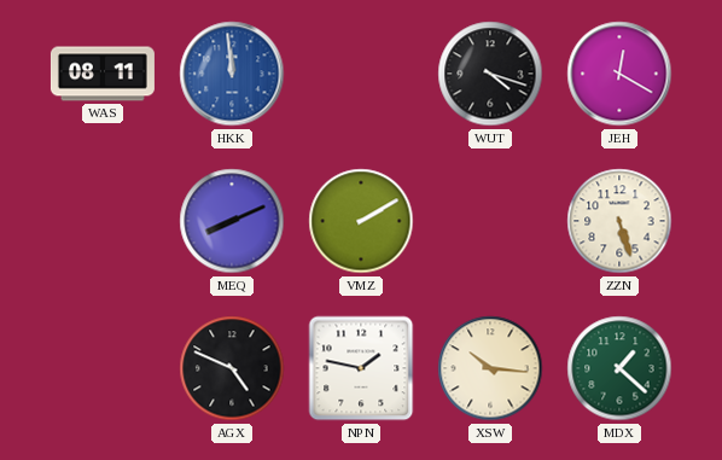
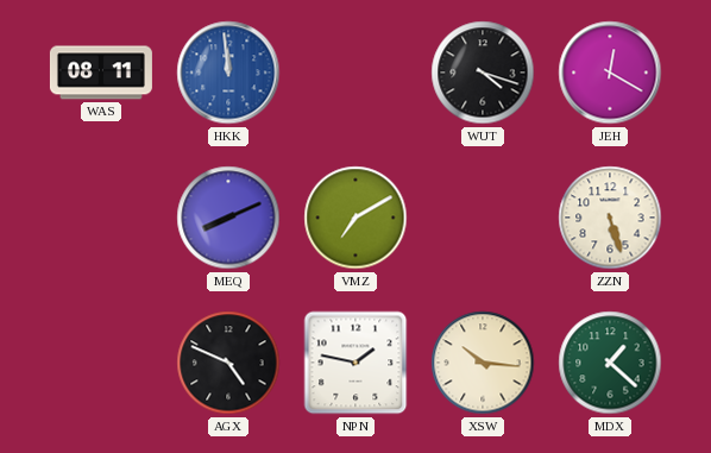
VMZ: 2:10 -> 7:10 (355, 218)
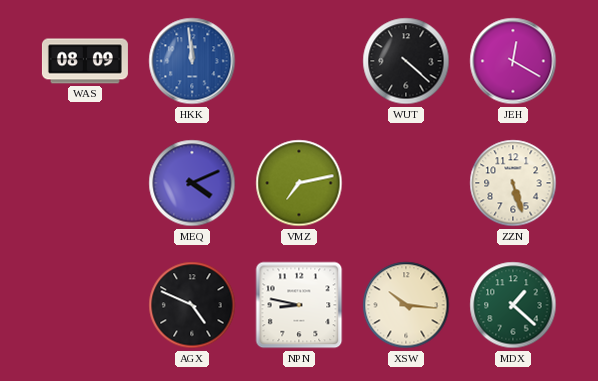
WAS: 08:11 -> 08:09 (85, 61)
WUT: 4:18 -> 4:22 (406, 61)
MEQ: 8:11 -> 4:11 (192, 183)
VMZ: 7:10 -> 7:13 (299, 183)
NPN: 1:47 -> 8:47 (299, 305)
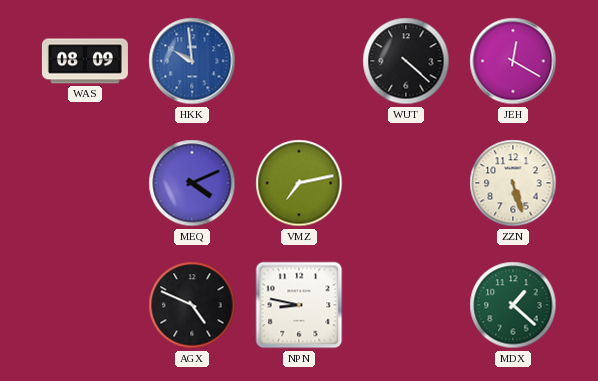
HKK: 11:59 -> 9:59 (192, 61)
XSW: 10:16 -> none (406, 305)
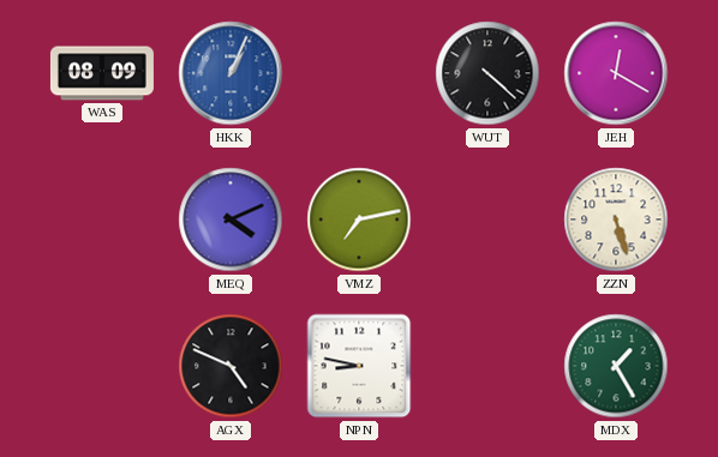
HKK: 9:59 -> 1:04 (231, 73)
MDX: 1:22 -> 1:25 (616, 366)
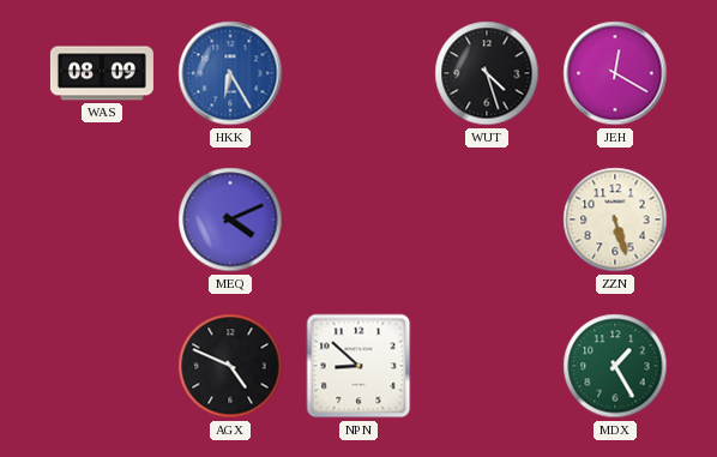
HKK: 1:04 -> 6:25 (230, 73)
WUT: 4:22 -> 4:27 (487, 73)
VMZ: 7:13 -> none (359, 220)
NPN: 8:47 -> 8:52 (358, 366)
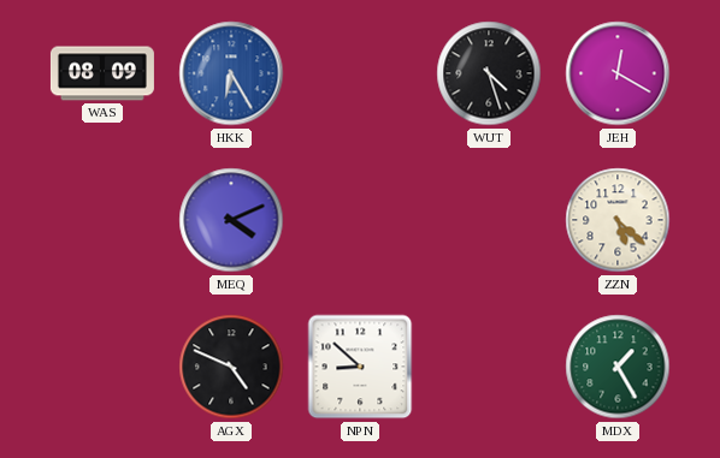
ZZN: 5:27 -> 5:22 (618, 220)
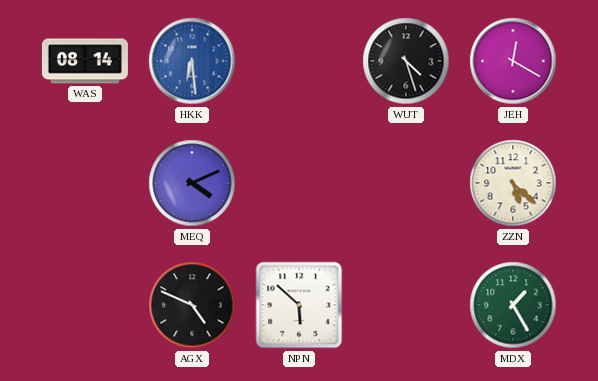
WAS: 08:09 -> 08:14 (85, 61)
HKK: 6:25 -> 6:29 (192, 61)
NPN: 8:52 -> 5:52 (299, 305)
